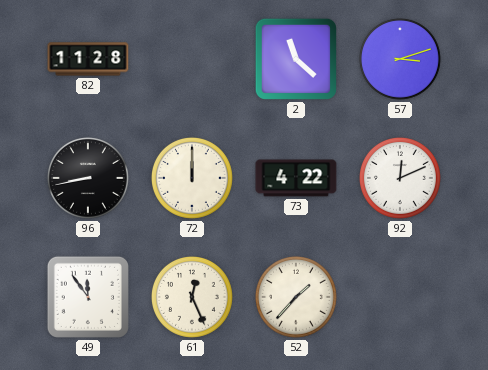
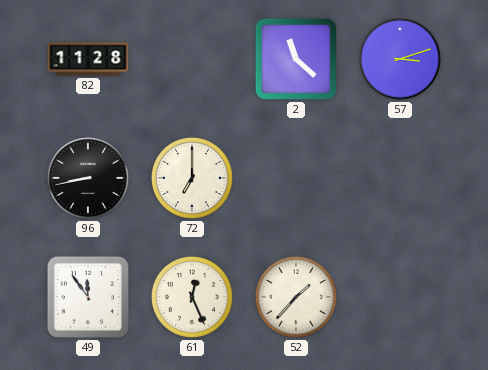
72: 12:00 -> 7:00 (192, 178)
73: 4:22 -> none (296, 178)
92: 12:11 -> none (400, 178)
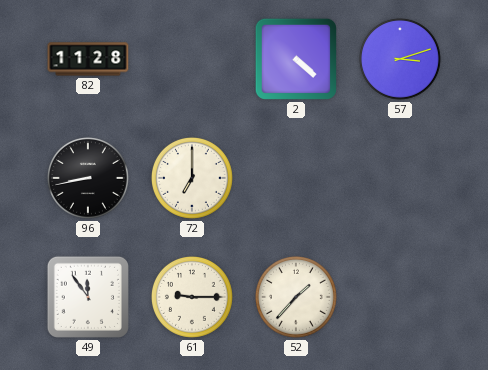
2: 11:22 -> 4:22 (296, 59)
61: 12:26 -> 9:15 (192, 297)
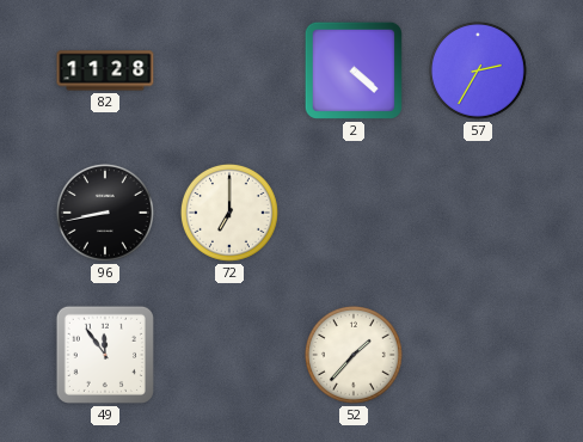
57: 3:12 -> 2:35 (478, 70)
61: 9:15 -> none (192, 297)
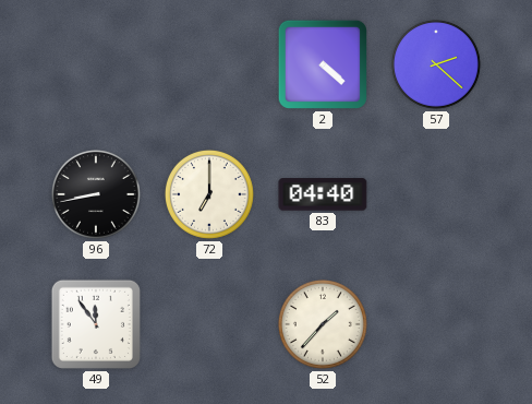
82: 11:28 -> none (105, 70)
57: 2:35 -> 2:22 (436, 64)
83: none -> 04:40 (323, 194)
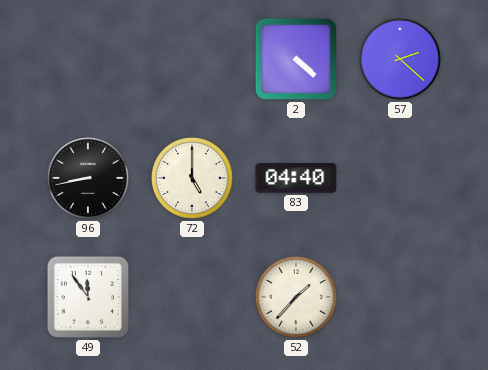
72: 7:00 -> 5:00 (192, 178)
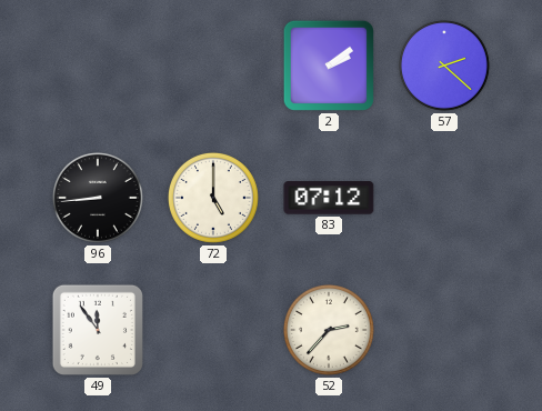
2: 4:22 -> 2:09 (329, 66)
96: 8:43 -> 8:44 (98, 198)
83: 04:40 -> 07:12 (329, 198)
52: 1:37 -> 2:37 (329, 330)
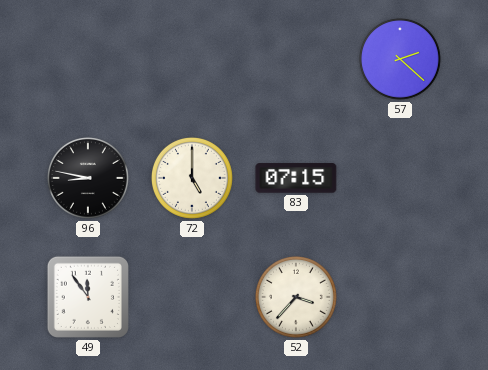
2: 2:09 -> none (329, 66)
96: 8:44 -> 8:47 (88, 178)
83: 07:12 -> 07:15 (296, 178)
52: 2:37 -> 3:37 (296, 297)
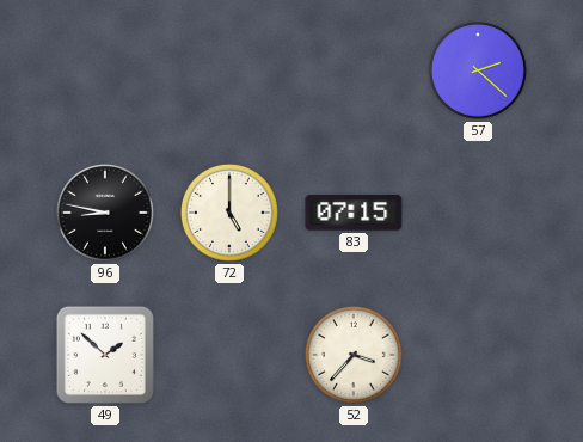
49: 11:54 -> 1:52 (105, 355)
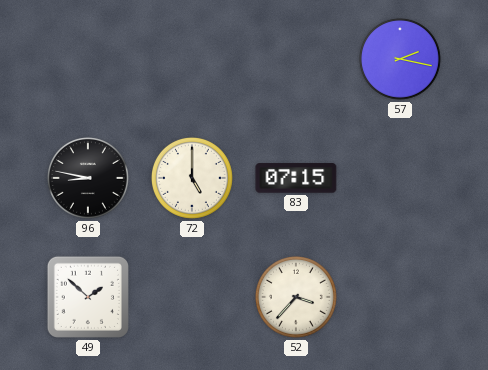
57: 2:22 -> 2:17 (400, 59)
